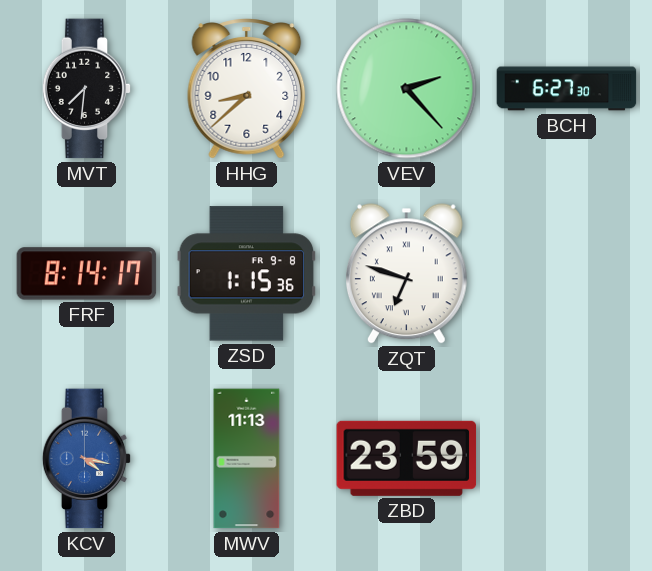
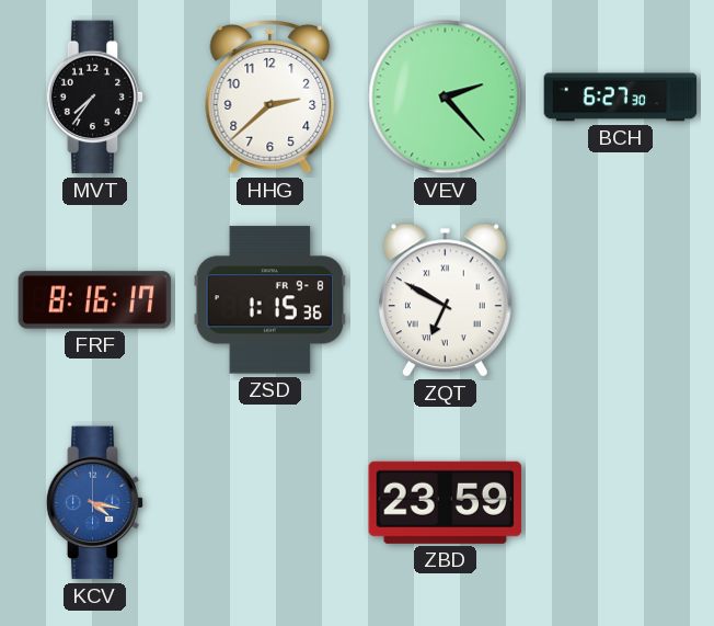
MVT: 7:31 -> 7:36 (95, 98)
HHG: 8:38 -> 2:38 (270, 98)
FRF: 8:14 -> 8:16 (95, 300)
ZQT: 6:48 -> 6:50 (445, 300)
MWV: 11:13 -> none (247, 459)
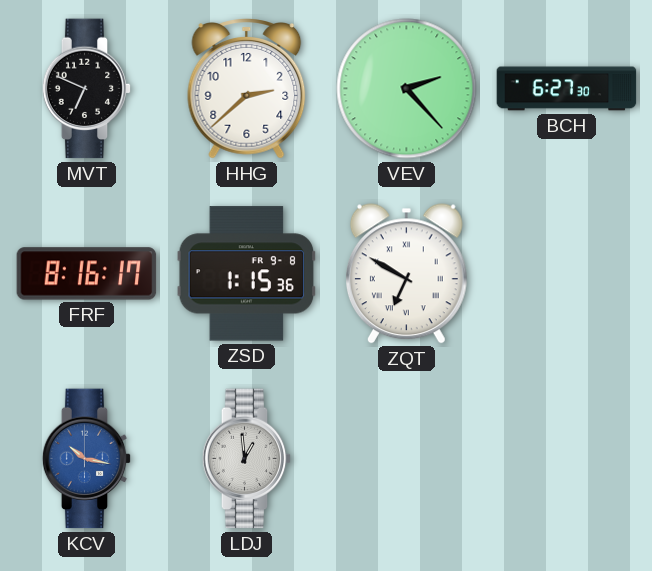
MVT: 7:36 -> 6:49 (87, 89)
KCV: 4:17 -> 10:17 (87, 459)
LDJ: none -> 12:59 (247, 459)
ZBD: 23:59 -> none (446, 502)
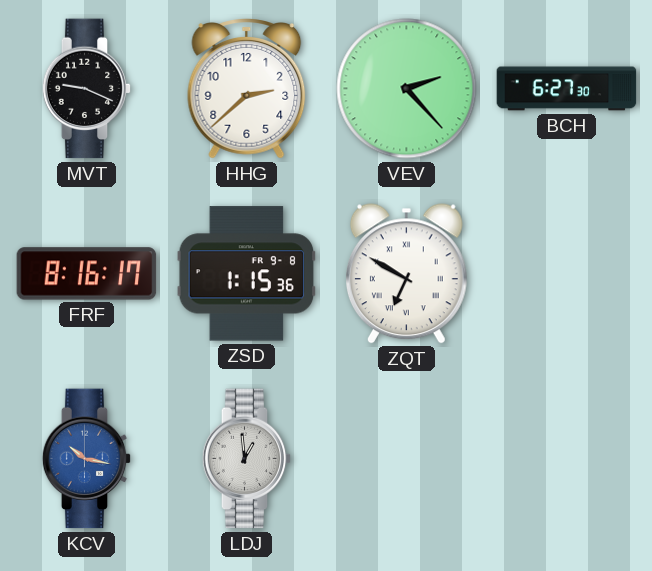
MVT: 6:49 -> 9:19 (87, 89)
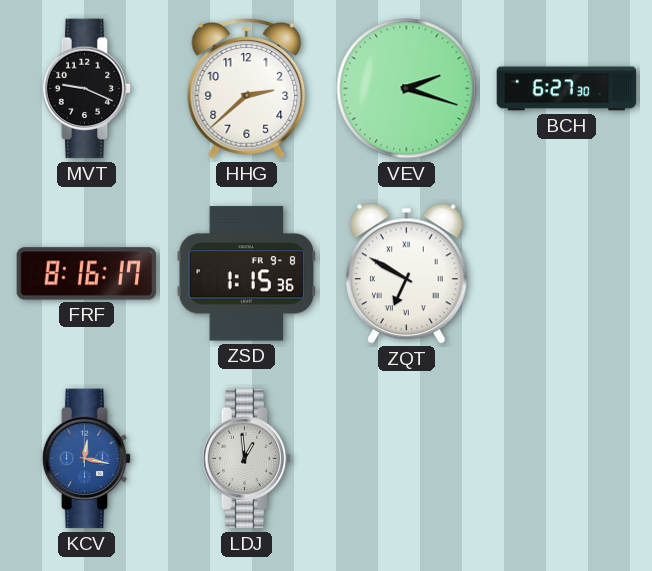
VEV: 2:23 -> 2:18 (407, 89)
KCV: 10:17 -> 12:17 (87, 459)
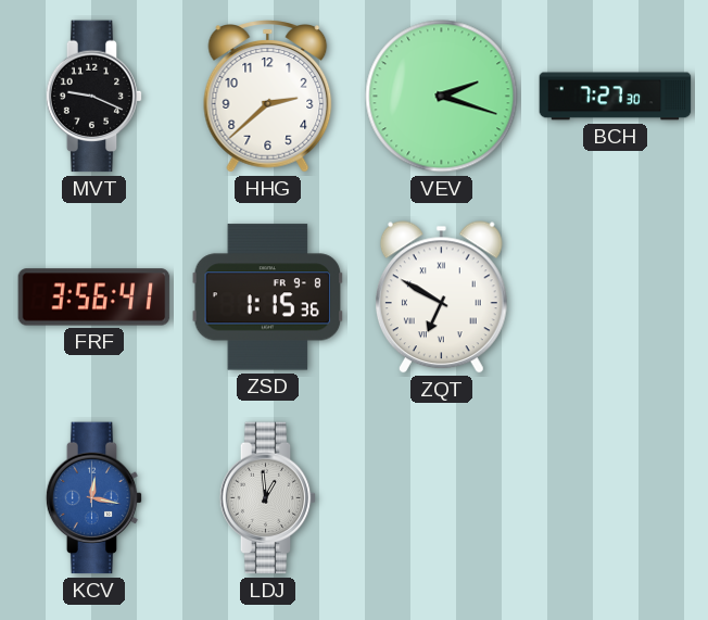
BCH: 6:27 -> 7:27 (616, 97)
FRF: 8:16 -> 3:56 (94, 298)
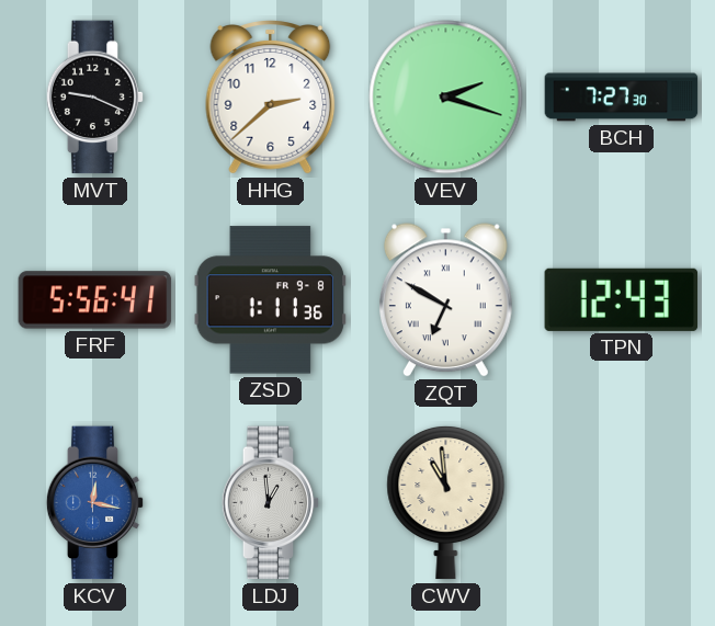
FRF: 3:56 -> 5:56 (95, 300)
ZSD: 1:15 -> 1:11 (271, 300)
TPN: none -> 12:43 (622, 299)
CWV: none -> 10:59 (446, 502)
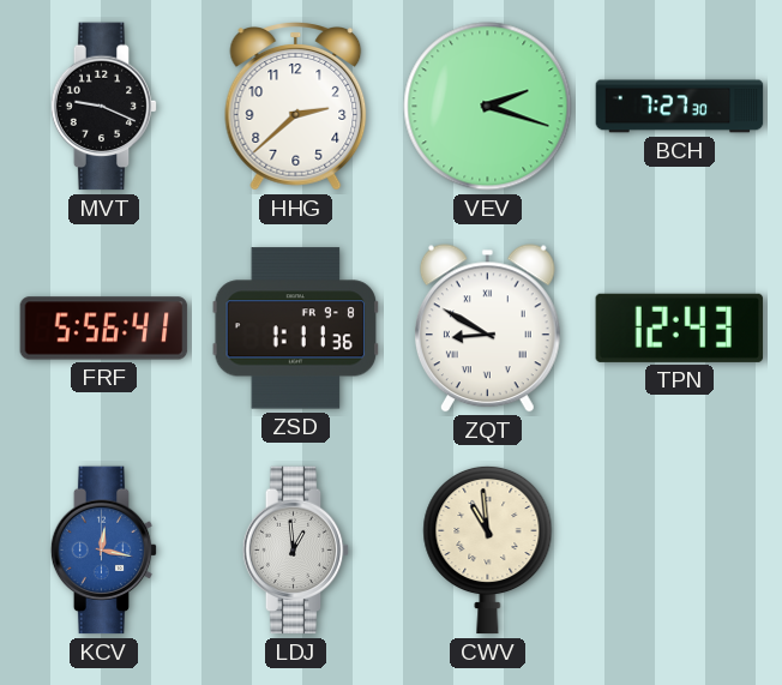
ZQT: 6:50 -> 8:50 (487, 329)
